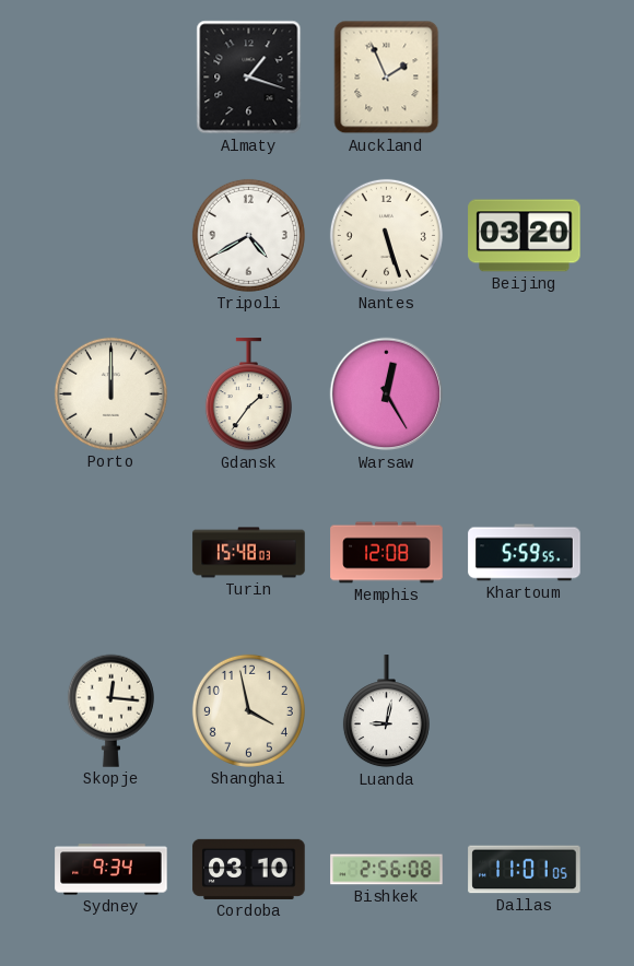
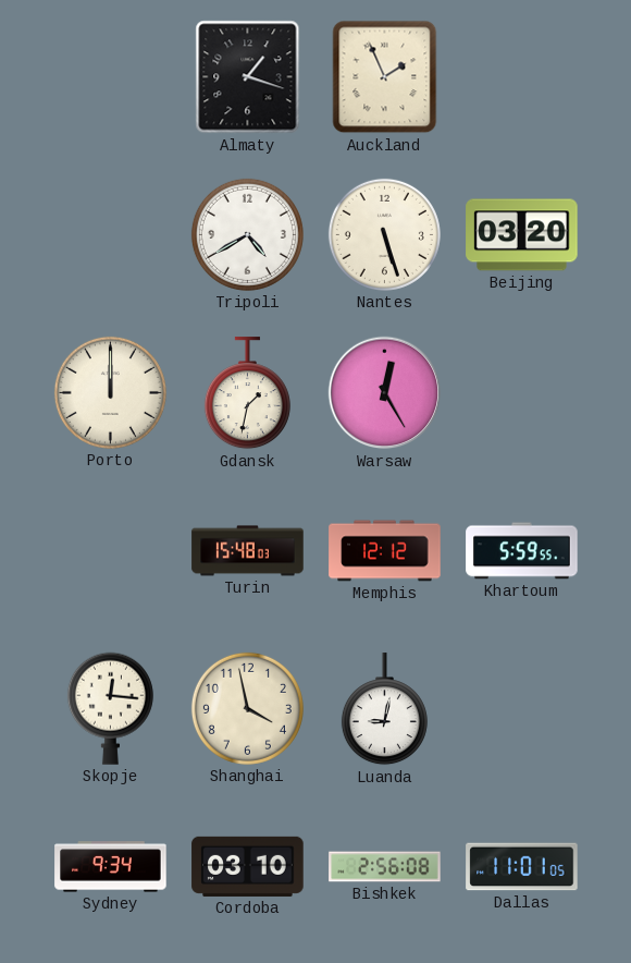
Gdansk: 1:36 -> 1:32 (247, 393)
Memphis: 12:08 -> 12:12 (385, 551)
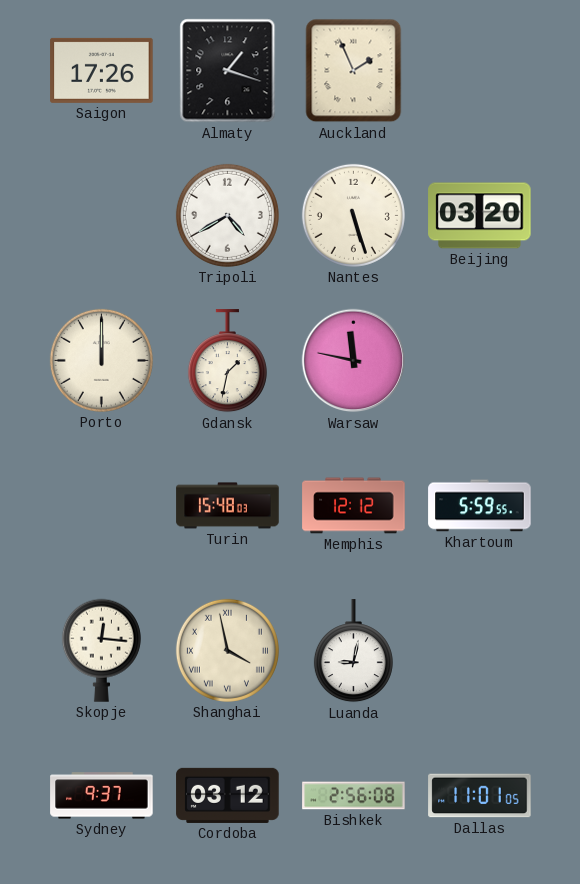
Saigon: none -> 17:26 (102, 70)
Warsaw: 12:25 -> 11:47 (354, 361)
Shanghai numerals: Arabic -> Roman (227, 650)
Sydney: 9:34 -> 9:37 (102, 796)
Cordoba: 03:10 -> 03:12 (228, 795)
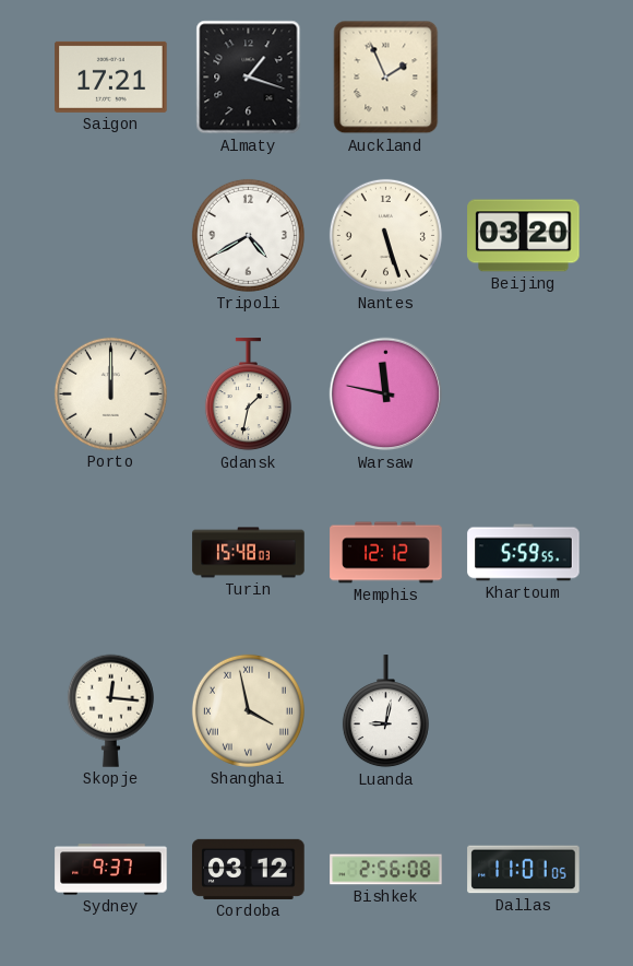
Saigon: 17:26 -> 17:21 (111, 76)
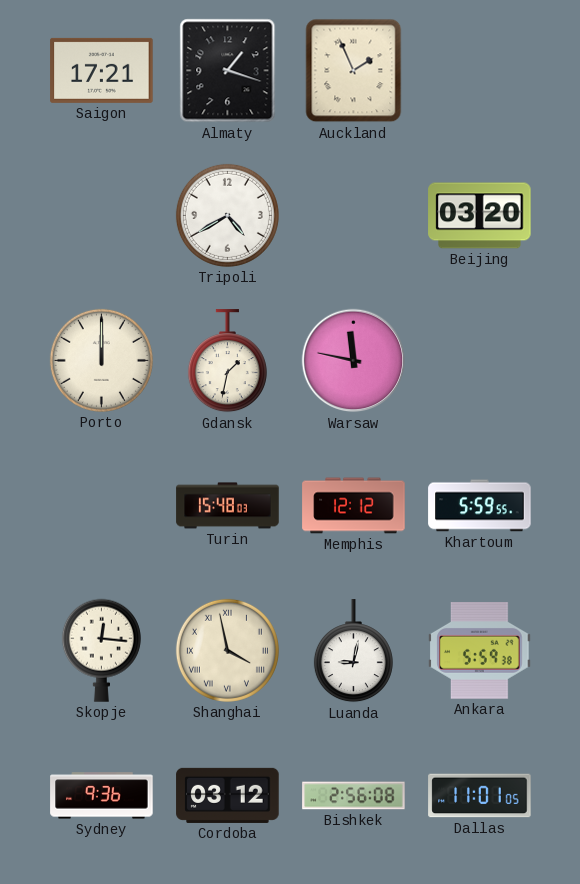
Nantes: 5:27 -> none (385, 235)
Ankara: none -> 5:59 (480, 651)
Sydney: 9:37 -> 9:36 (102, 796)
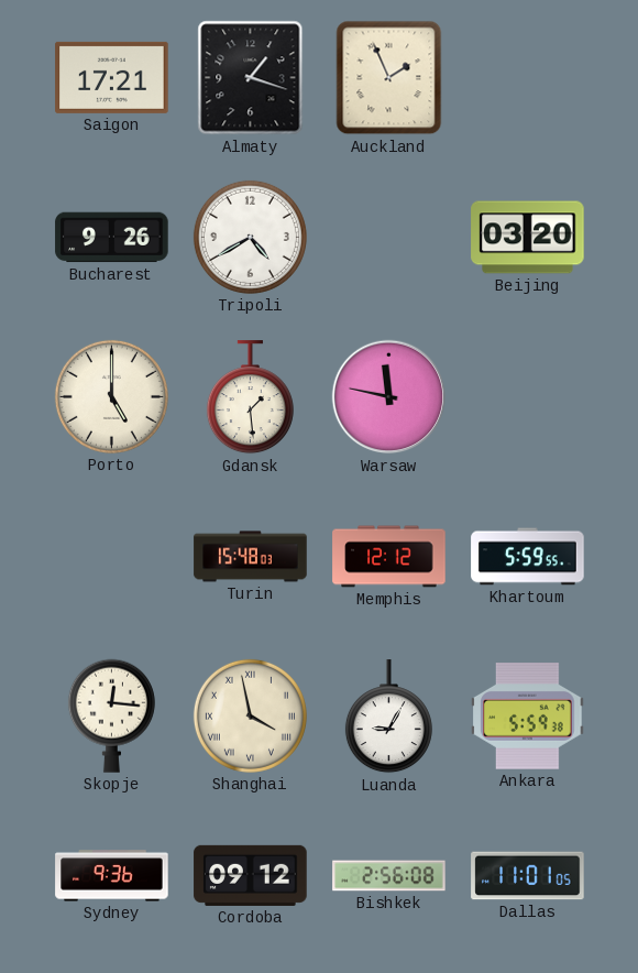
Bucharest: none -> 9:26 (112, 238)
Porto: 12:00 -> 5:00 (111, 396)
Gdansk: 1:32 -> 1:29 (250, 397)
Luanda: 9:02 -> 9:05 (388, 717)
Cordoba: 03:12 -> 09:12 (251, 875)
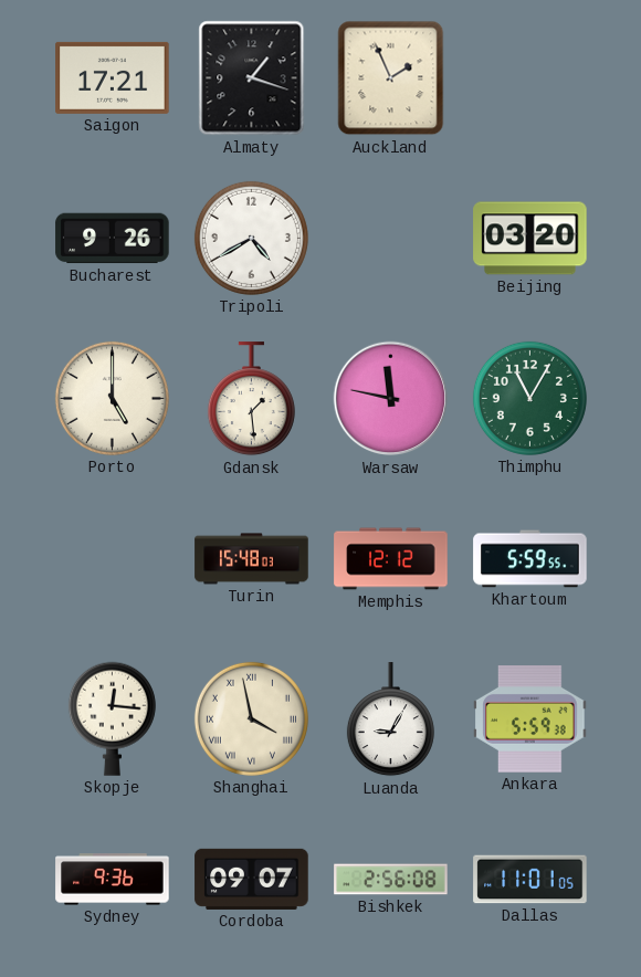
Thimphu: none -> 11:05 (529, 398)
Cordoba: 09:12 -> 09:07 (252, 879)
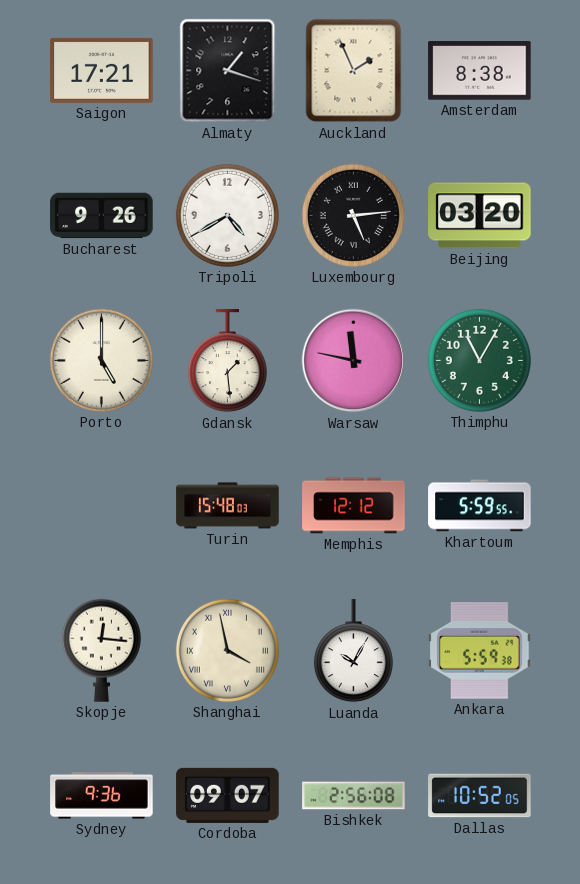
Amsterdam: none -> 8:38 (480, 71)
Luxembourg: none -> 5:14 (353, 215)
Luanda: 9:05 -> 10:05 (353, 651)
Dallas: 11:01 -> 10:52 (480, 796)
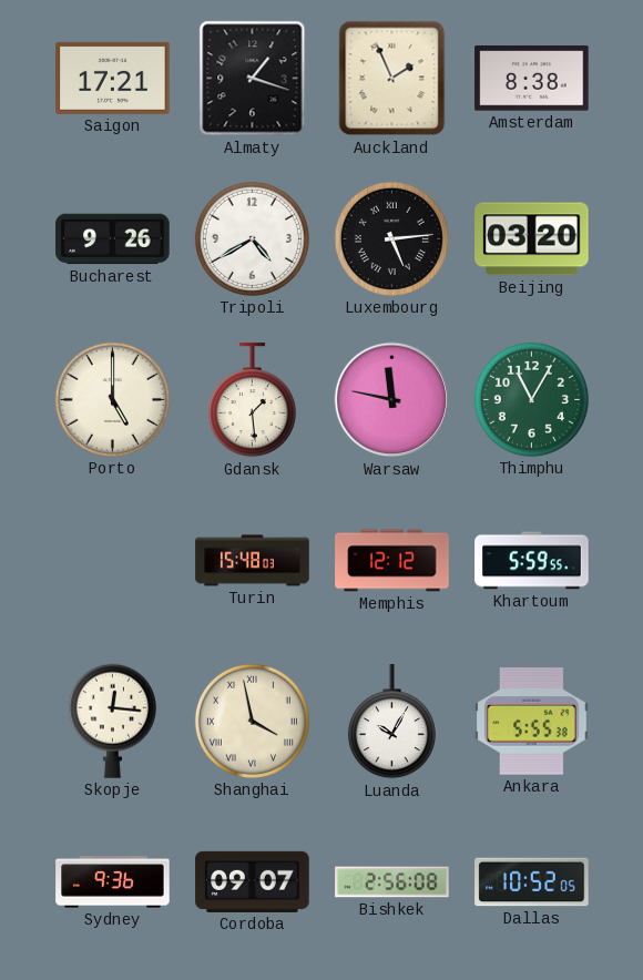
Ankara: 5:59 -> 5:55 (532, 722)
